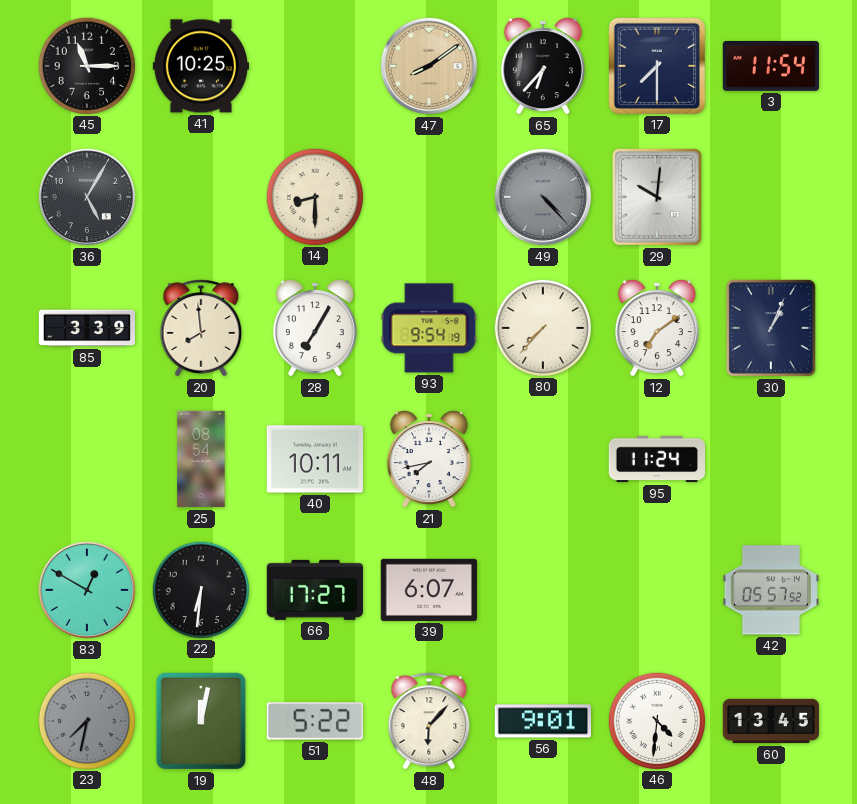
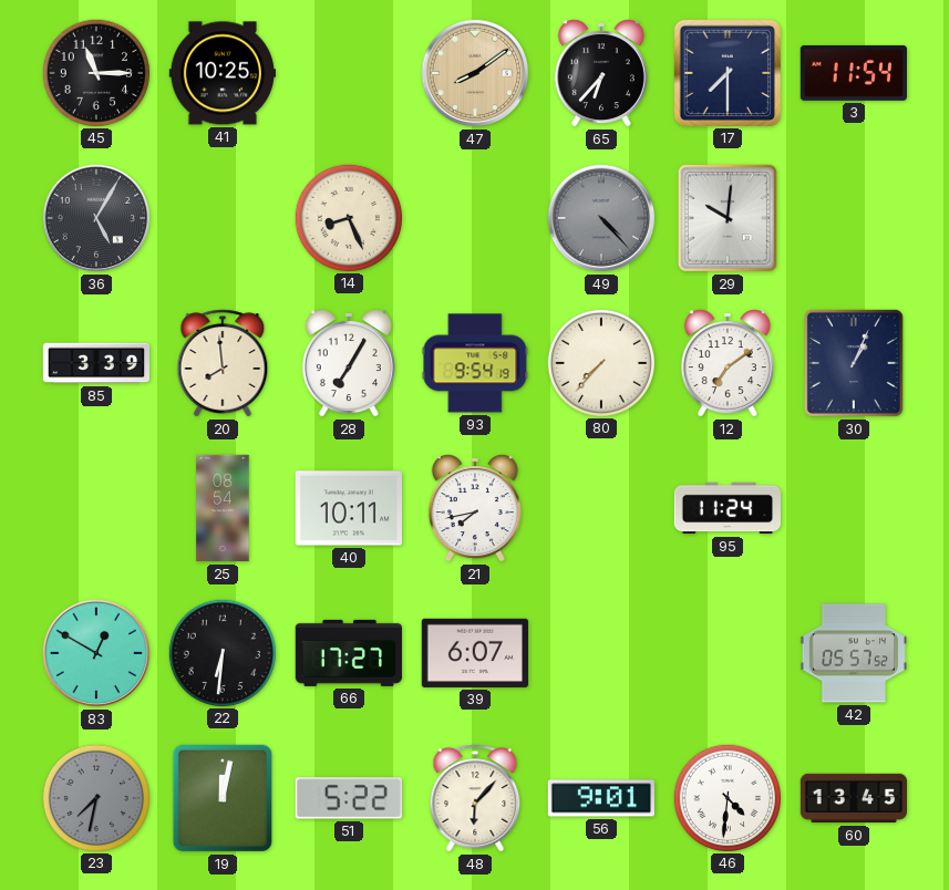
14: 8:30 -> 8:26 (348, 217)
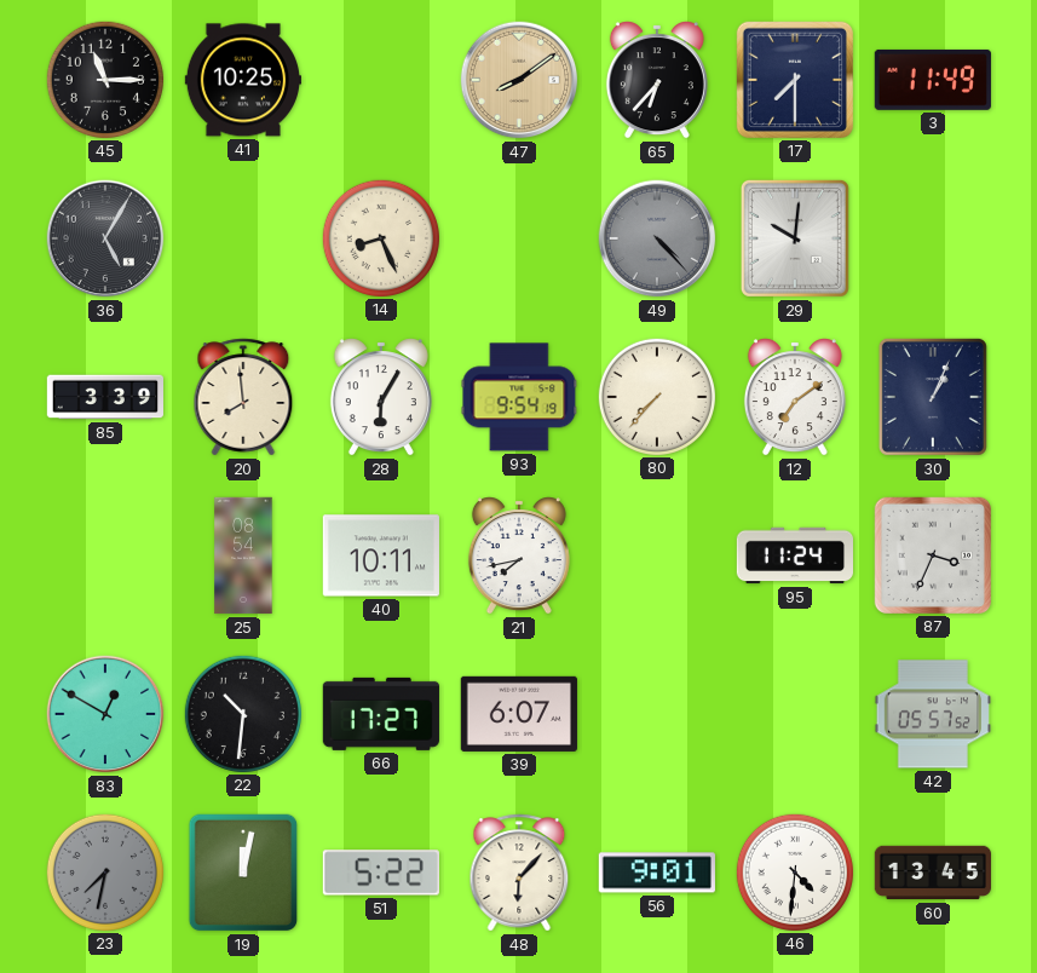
3: 11:54 -> 11:49 (933, 80)
28: 7:05 -> 6:05 (381, 397)
87: none -> 3:34 (933, 555)
22: 6:31 -> 10:31 (242, 713)
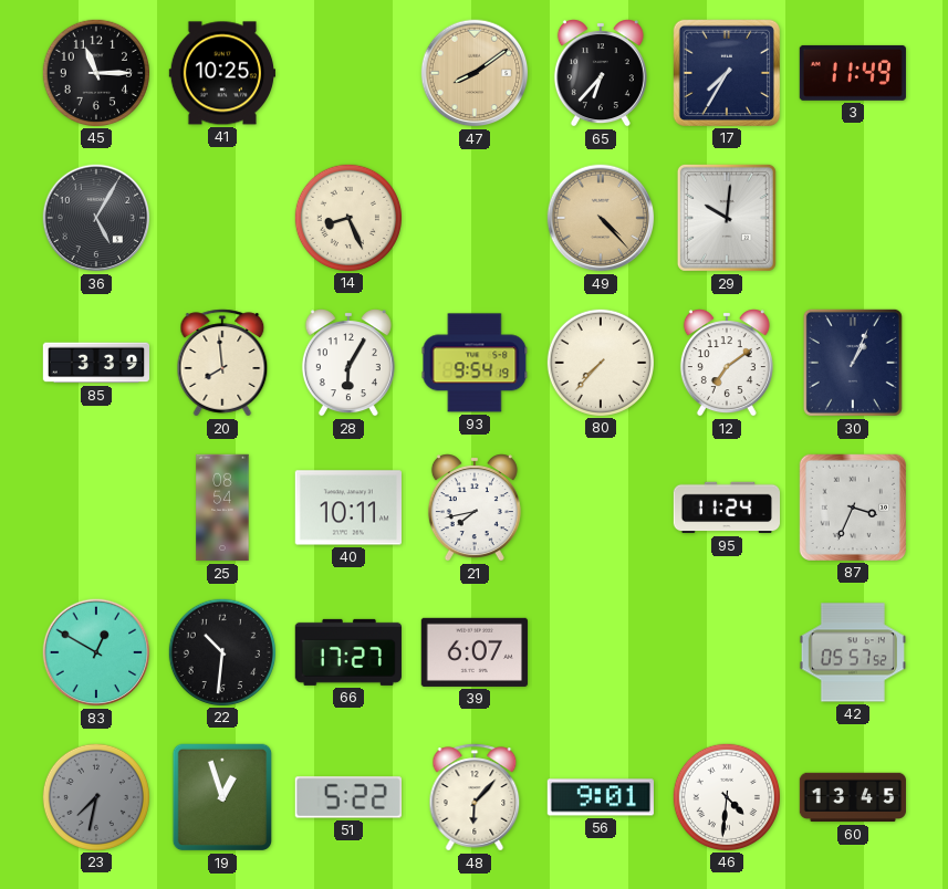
17: 7:30 -> 7:35 (727, 73)
49 dial: grey -> champagne (601, 218)
19: 12:02 -> 12:57 (222, 797)
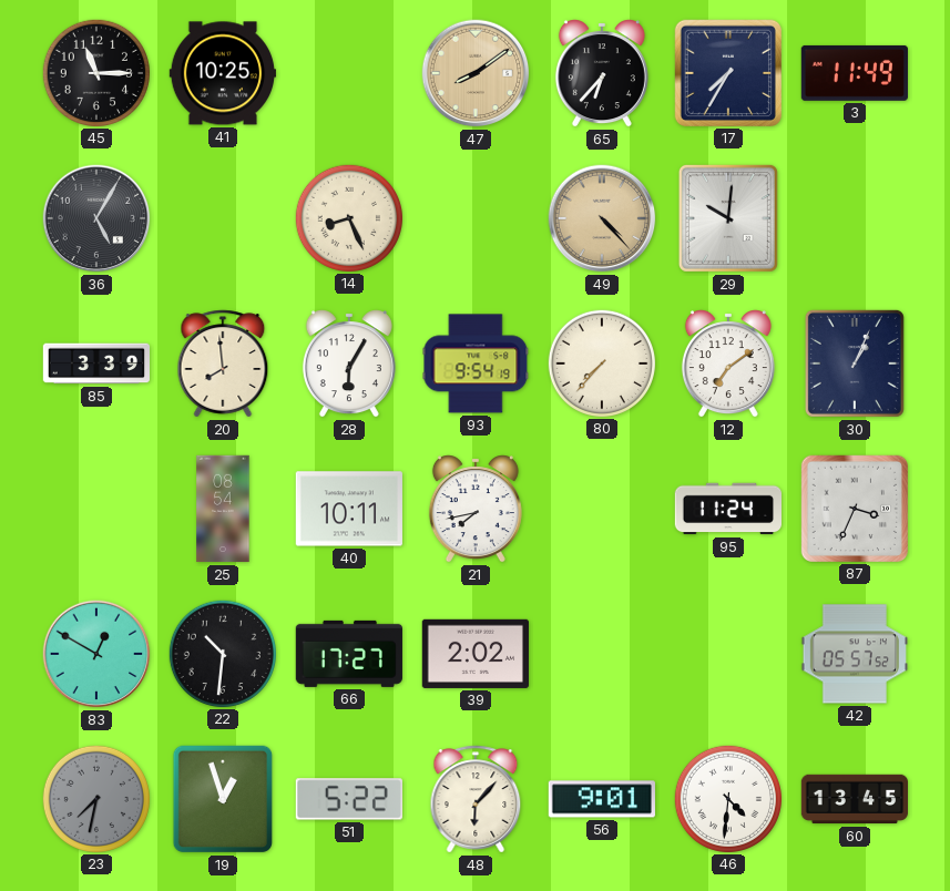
39: 6:07 -> 2:02 (476, 654)
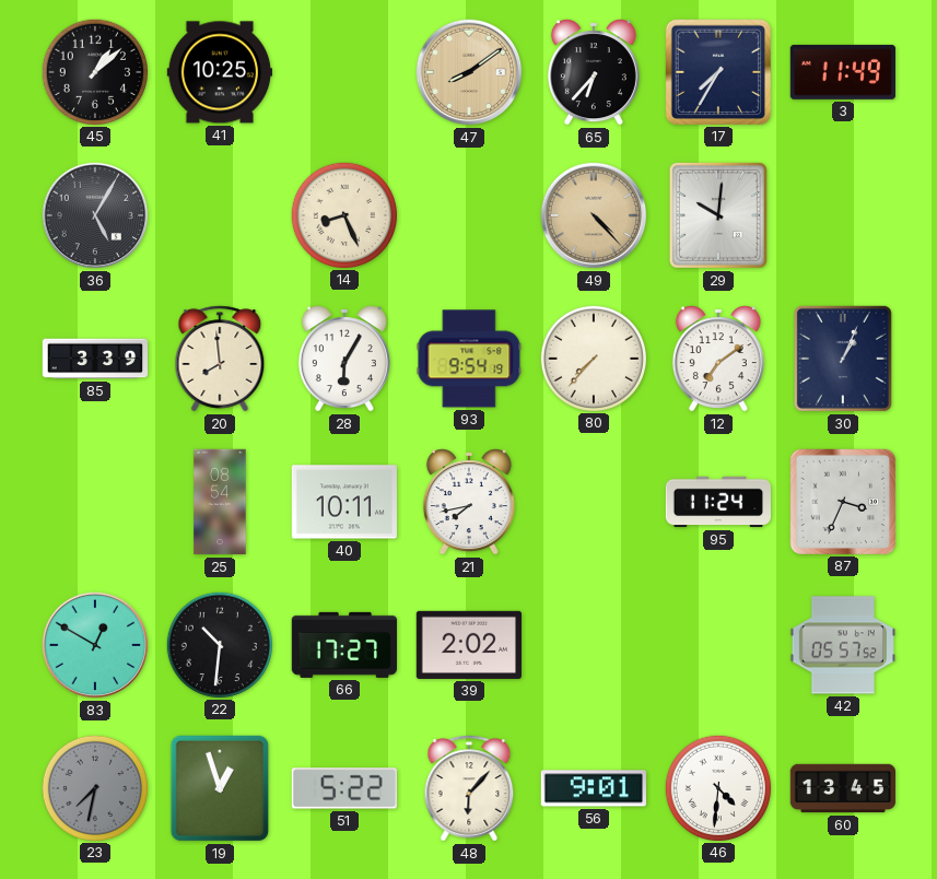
45: 11:15 -> 1:08 (94, 71)
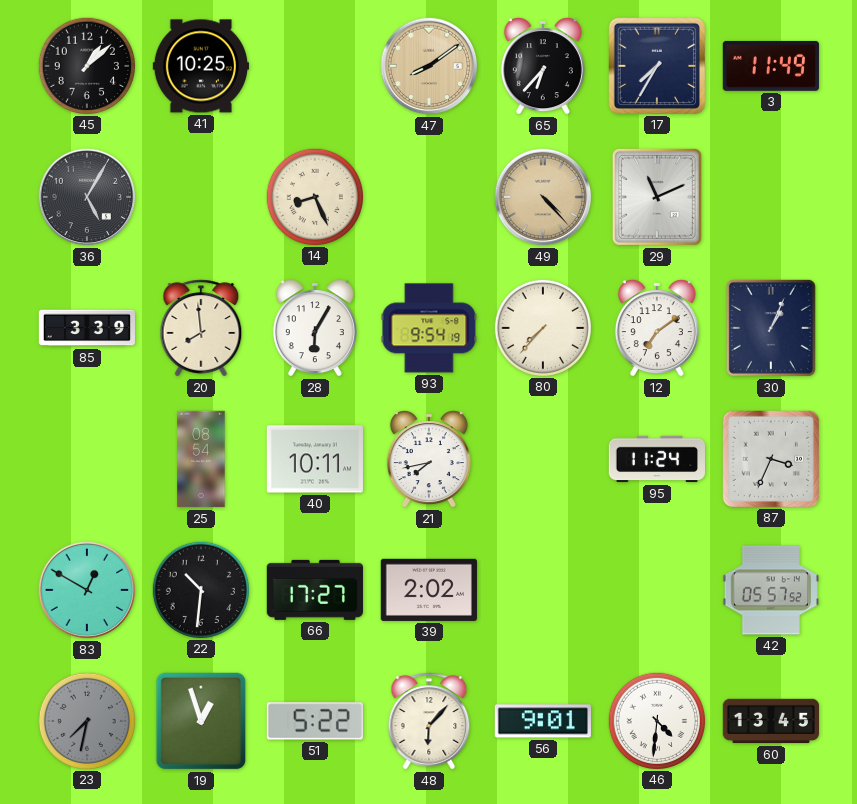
29: 10:01 -> 11:11 (657, 197)
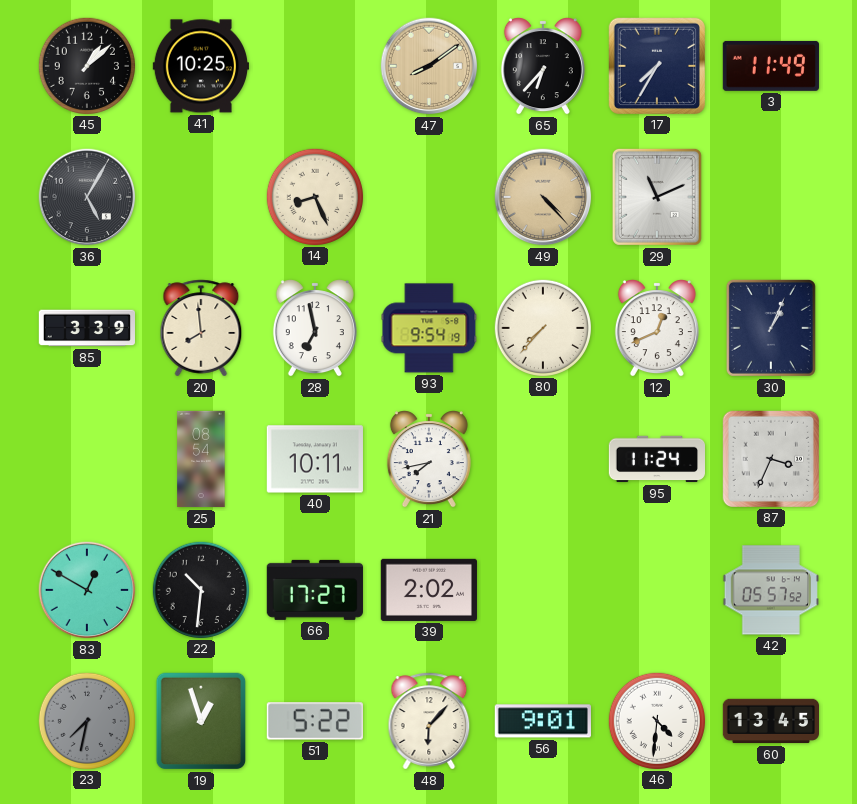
28: 6:05 -> 6:58 (315, 328)
12: 7:09 -> 12:41 (657, 328)
